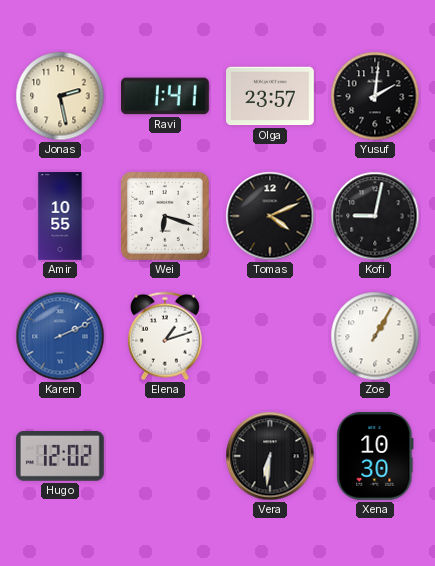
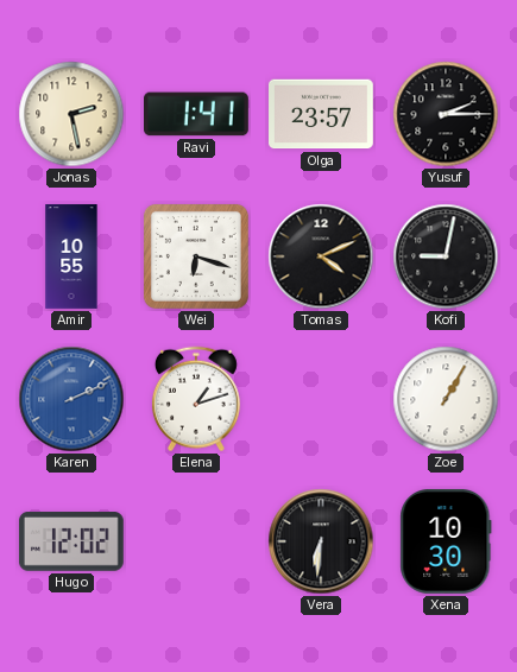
Yusuf: 2:01 -> 2:15 (446, 114)
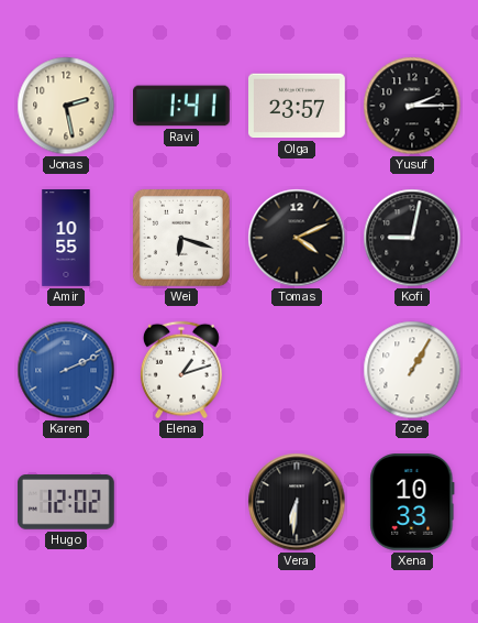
Xena: 10:30 -> 10:33 (412, 502)
